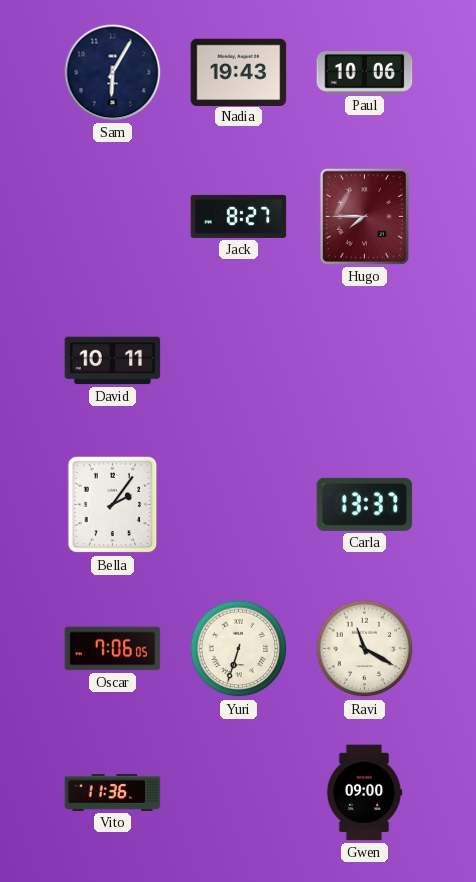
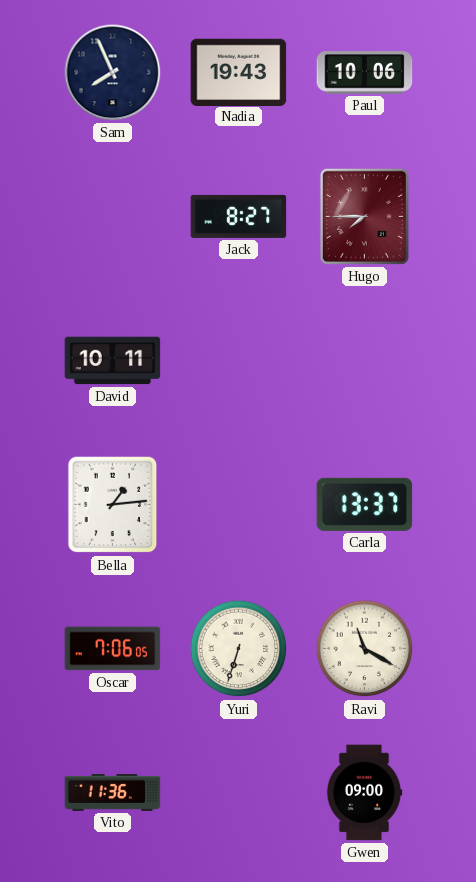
Sam: 6:05 -> 7:56 (113, 73)
Bella: 2:06 -> 1:14 (113, 505)
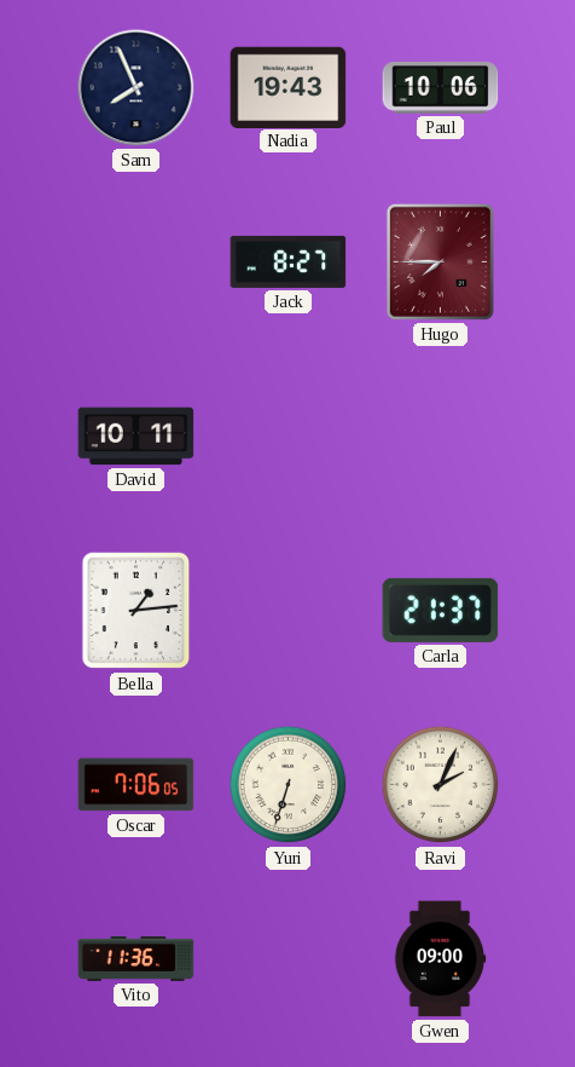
Carla: 13:37 -> 21:37 (441, 610)
Ravi: 11:20 -> 2:04 (441, 785)
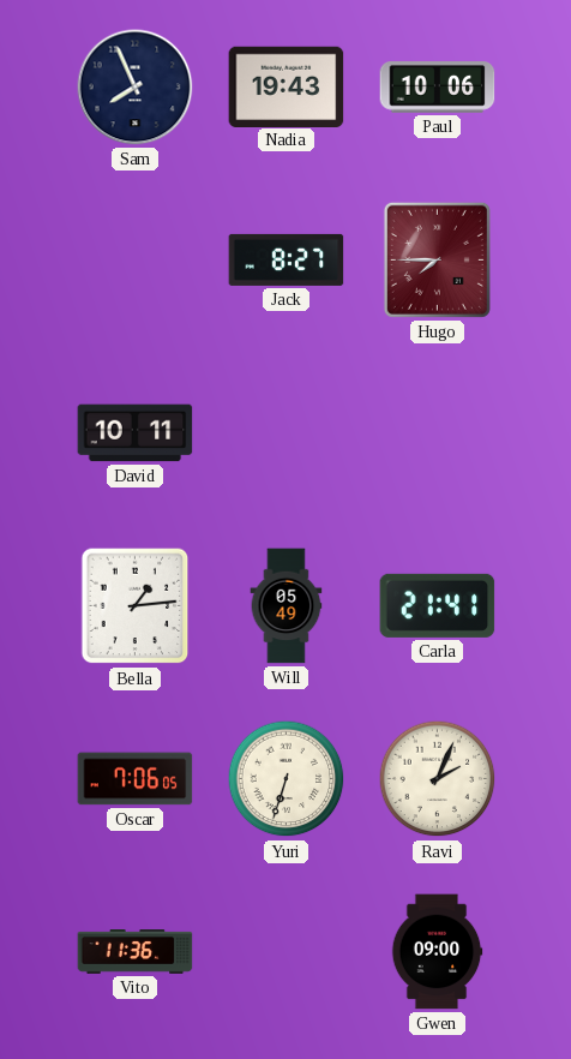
Will: none -> 05:49 (287, 606)
Carla: 21:37 -> 21:41 (438, 605)
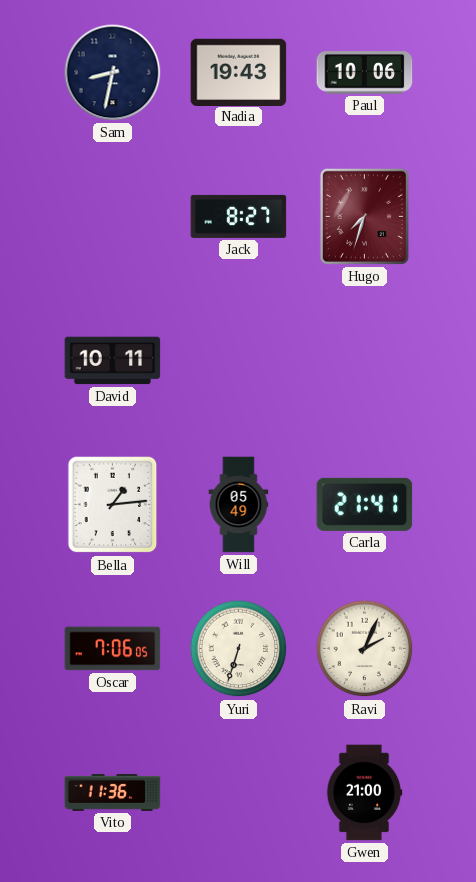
Sam: 7:56 -> 8:32 (113, 73)
Hugo: 7:45 -> 7:33 (364, 216)
Gwen: 09:00 -> 21:00 (364, 793)
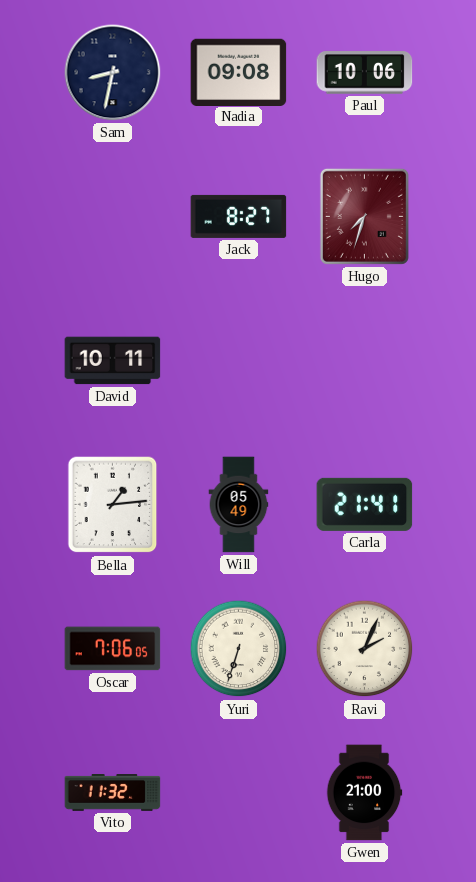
Nadia: 19:43 -> 09:08 (239, 72)
Vito: 11:36 -> 11:32 (113, 793)
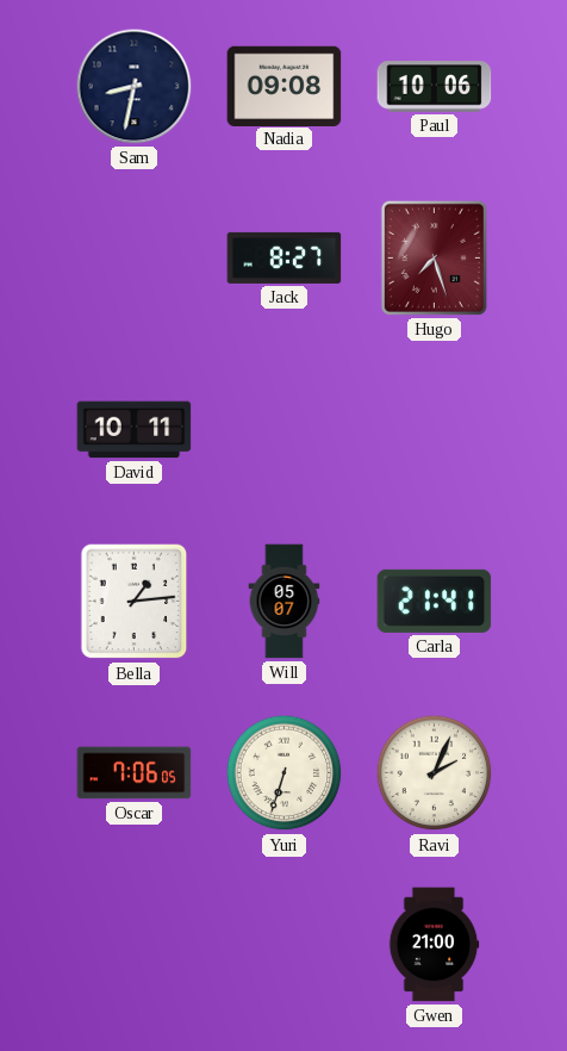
Hugo: 7:33 -> 7:27 (434, 257)
Will: 05:49 -> 05:07 (285, 602)
Vito: 11:32 -> none (113, 793)
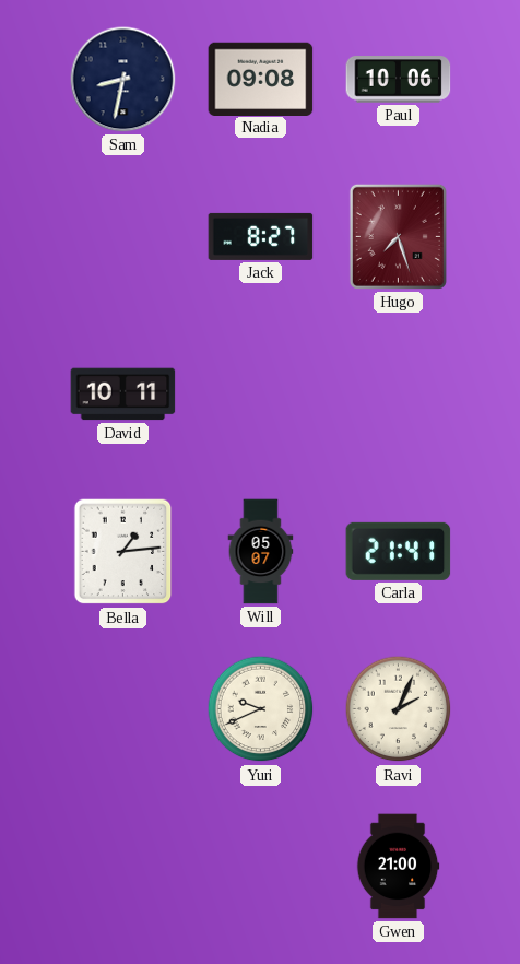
Oscar: 7:06 -> none (135, 773)
Yuri: 6:33 -> 9:41 (261, 709)
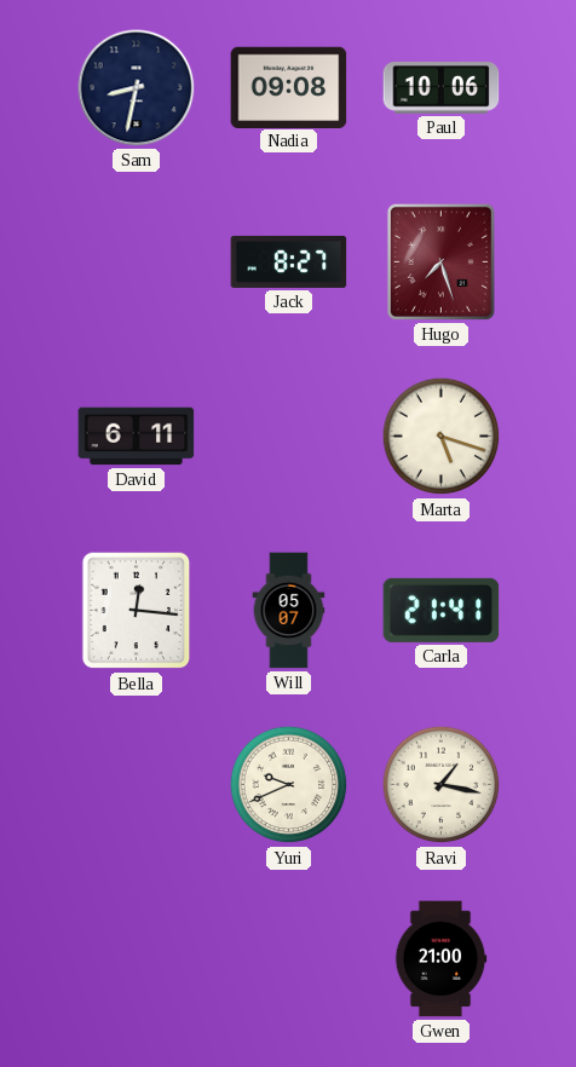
David: 10:11 -> 6:11 (137, 437)
Marta: none -> 5:18 (442, 437)
Bella: 1:14 -> 12:16 (137, 611)
Ravi: 2:04 -> 1:17 (442, 785)
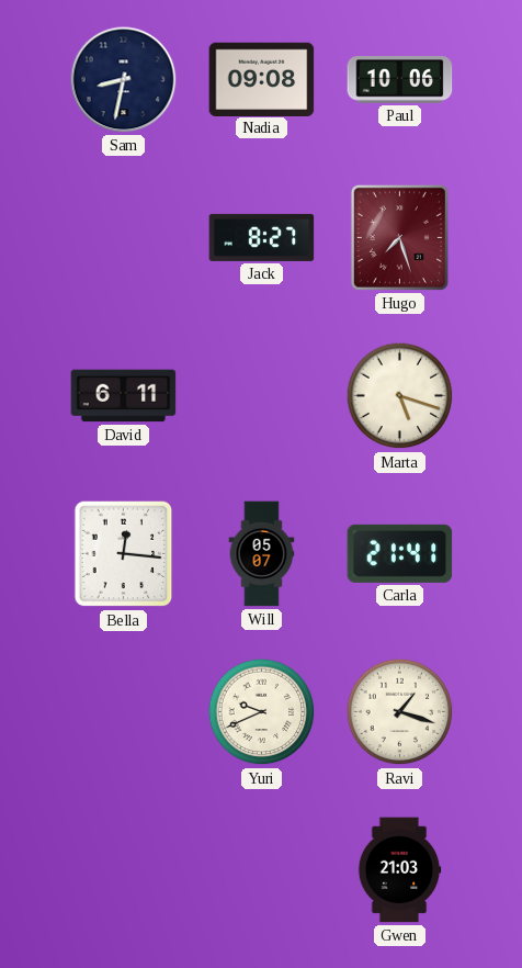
Ravi: 1:17 -> 1:18 (400, 712)
Gwen: 21:00 -> 21:03 (399, 870)
